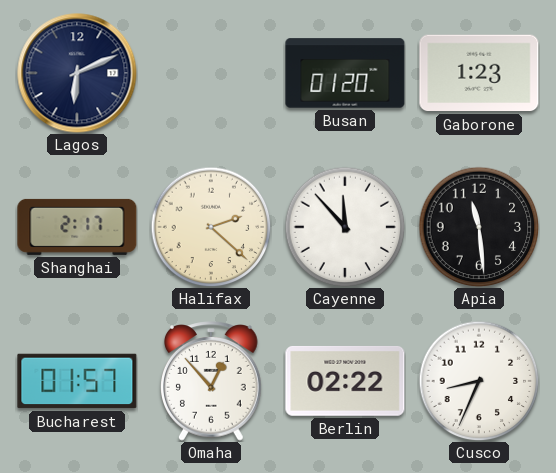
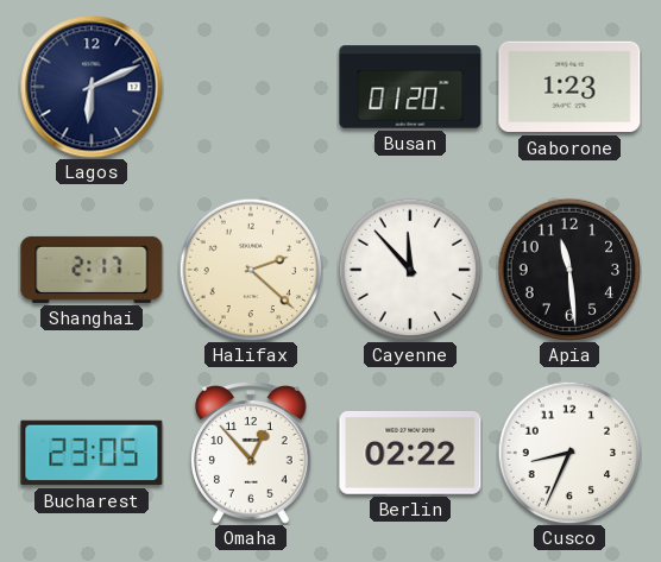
Bucharest: 01:57 -> 23:05 (92, 453)
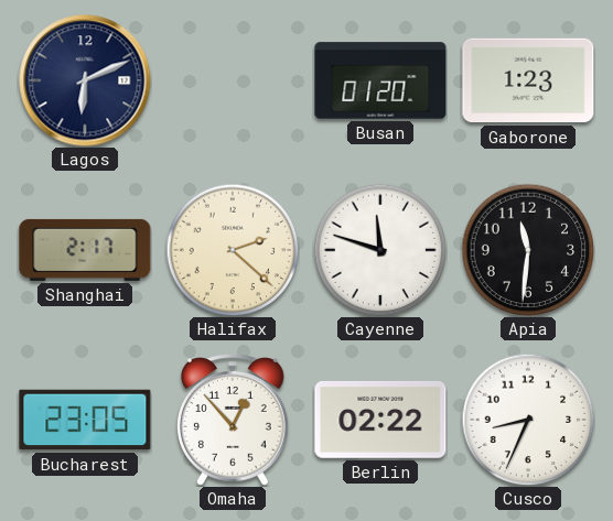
Cayenne: 11:53 -> 11:48 (380, 250)
Apia: 11:29 -> 11:31 (528, 250)
